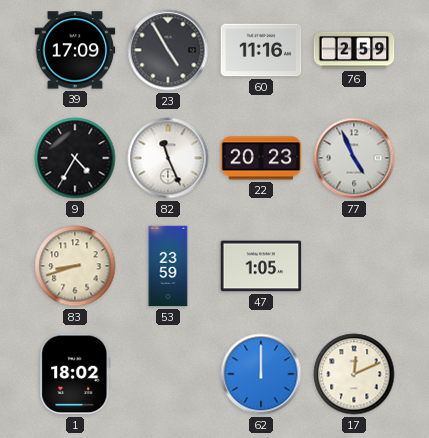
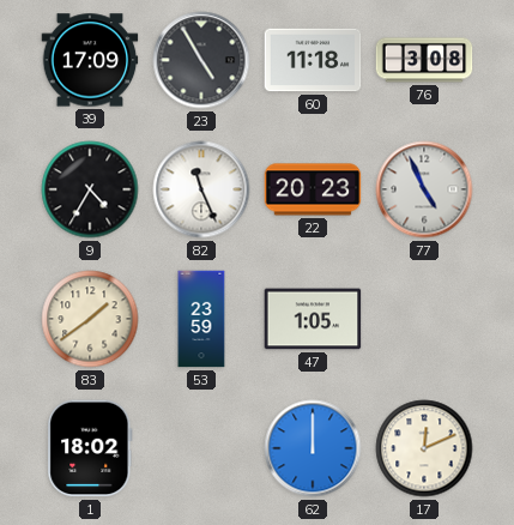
60: 11:16 -> 11:18 (313, 60)
76: 2:59 -> 3:08 (424, 60)
83: 8:42 -> 1:39 (90, 319)
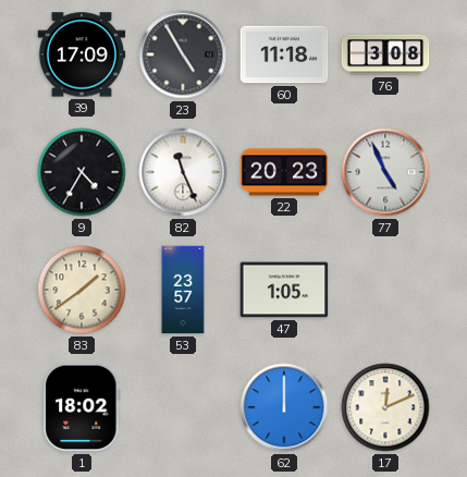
53: 23:59 -> 23:57 (183, 290)
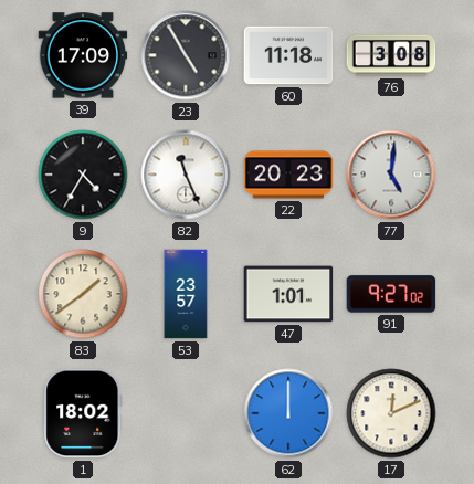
77: 4:56 -> 5:01 (391, 175)
47: 1:05 -> 1:01 (288, 294)
91: none -> 9:27 (391, 294)
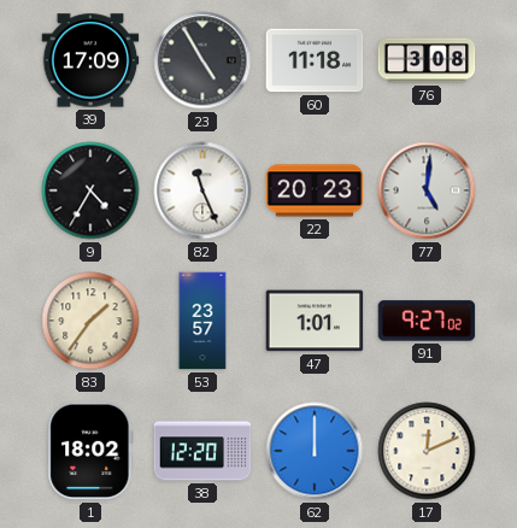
83: 1:39 -> 1:36 (90, 321)
38: none -> 12:20 (202, 451)
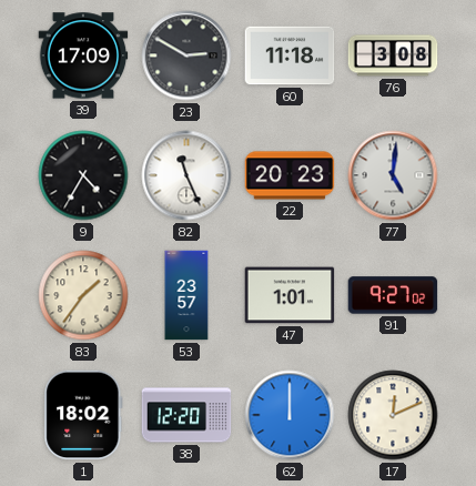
23: 4:55 -> 2:50 (186, 55)
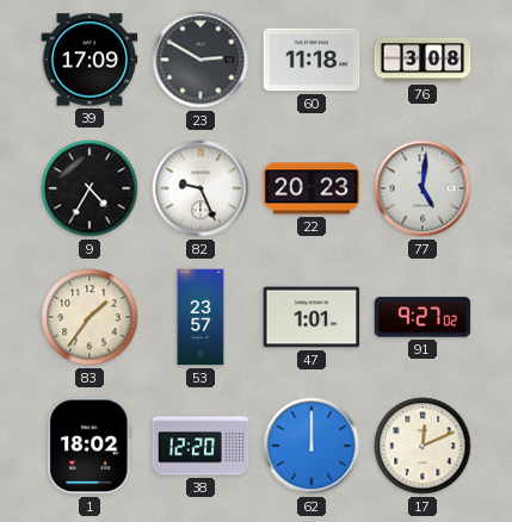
82: 11:26 -> 9:26 (201, 188)
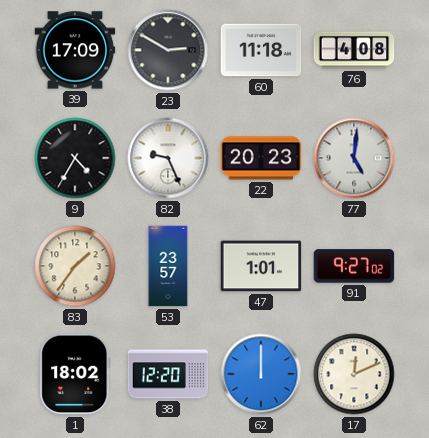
76: 3:08 -> 4:08 (354, 50)
